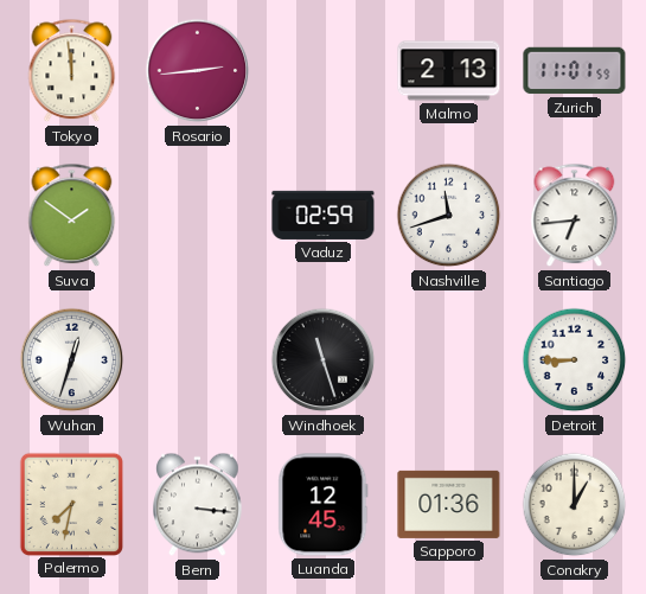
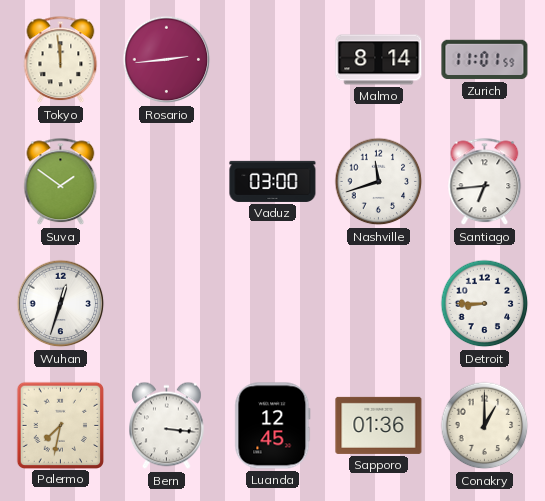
Malmo: 2:13 -> 8:14 (379, 60)
Vaduz: 02:59 -> 03:00 (273, 181)
Windhoek: 11:27 -> none (324, 360)
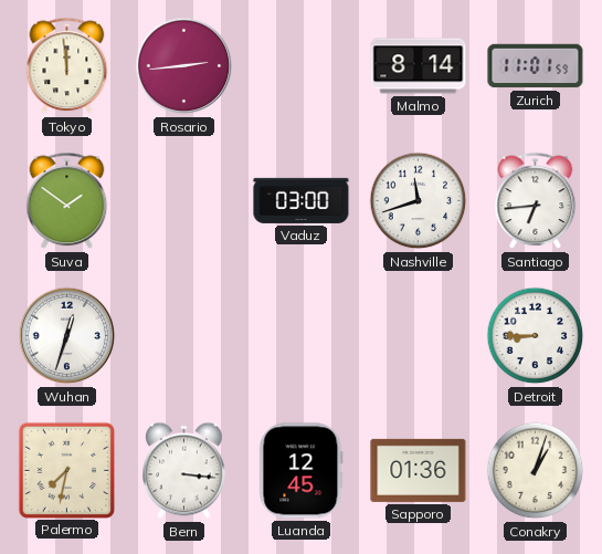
Conakry: 1:00 -> 1:03 (536, 471)
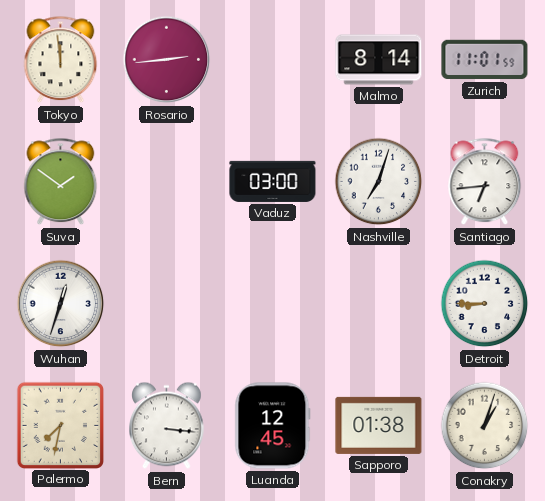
Nashville: 11:42 -> 7:03 (379, 182)
Sapporo: 01:36 -> 01:38 (379, 425)
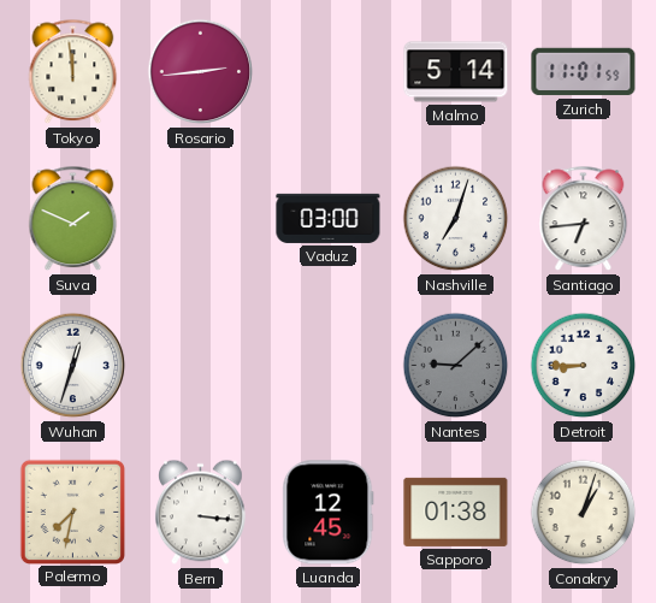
Malmo: 8:14 -> 5:14 (456, 72)
Suva: 1:51 -> 1:49 (73, 219)
Nantes: none -> 9:08 (456, 366)
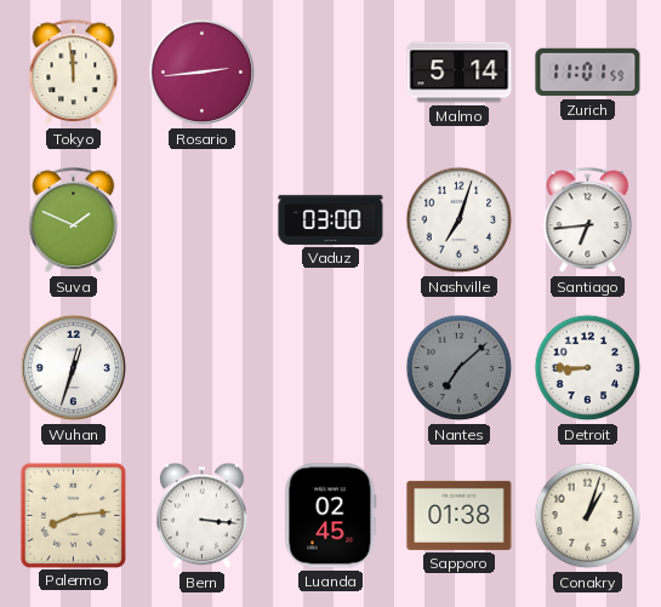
Nantes: 9:08 -> 7:08 (460, 368)
Palermo: 7:32 -> 8:14 (73, 515)
Luanda: 12:45 -> 02:45 (331, 516)
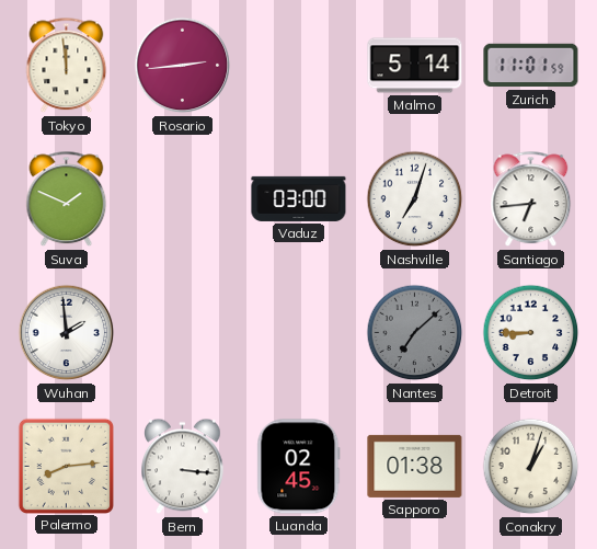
Wuhan: 12:33 -> 1:59 (67, 333)
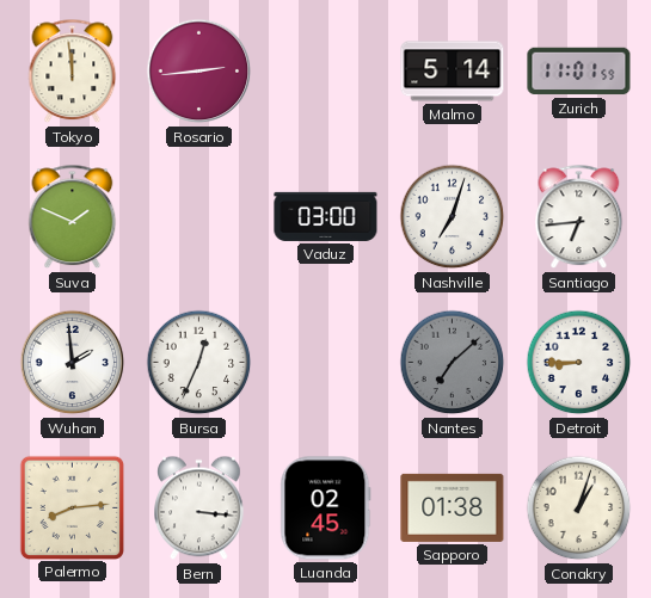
Bursa: none -> 12:34 (199, 363)
